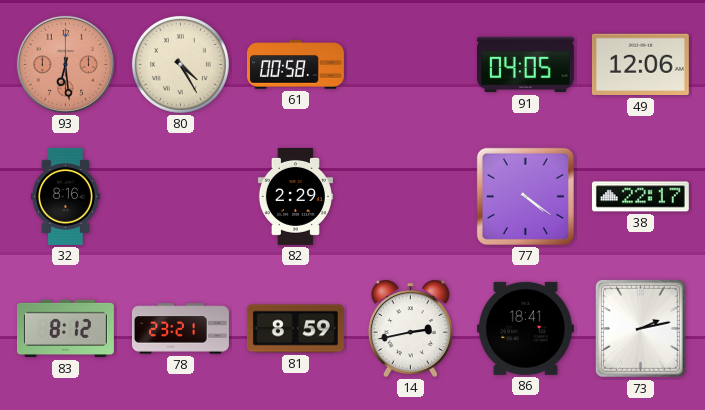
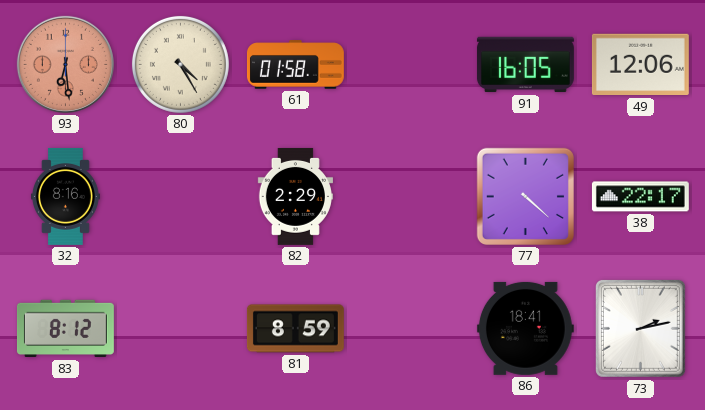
61: 00:58 -> 01:58 (295, 65)
91: 04:05 -> 16:05 (525, 65)
77: 4:21 -> 4:22 (525, 196)
78: 23:21 -> none (180, 329)
14: 2:43 -> none (410, 328)
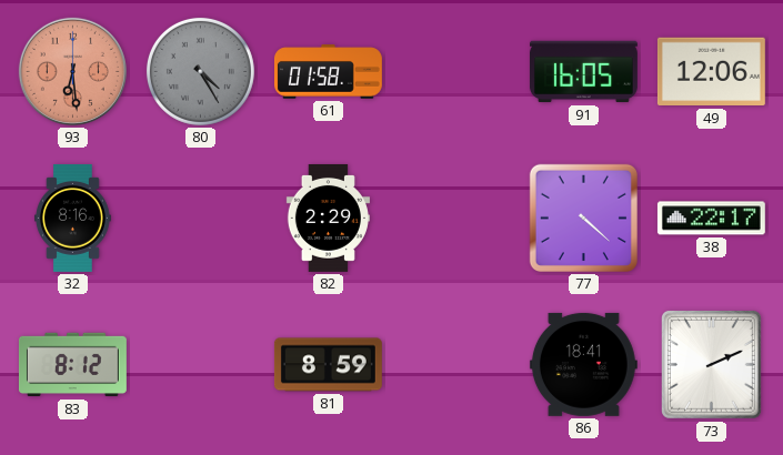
80 dial: cream -> grey (200, 71)
73: 2:13 -> 2:11 (711, 364)
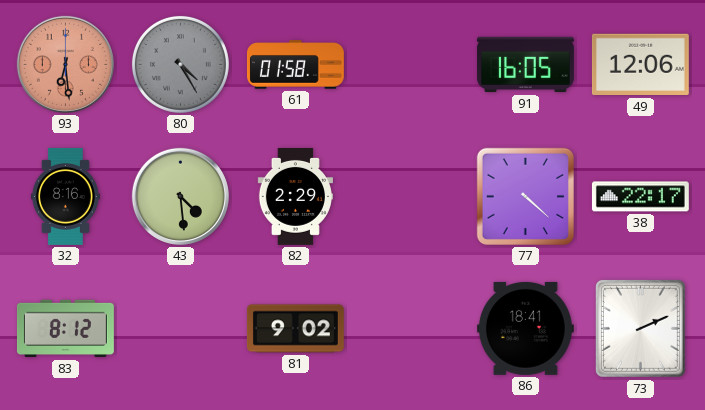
43: none -> 4:29 (180, 196)
81: 8:59 -> 9:02 (295, 329)
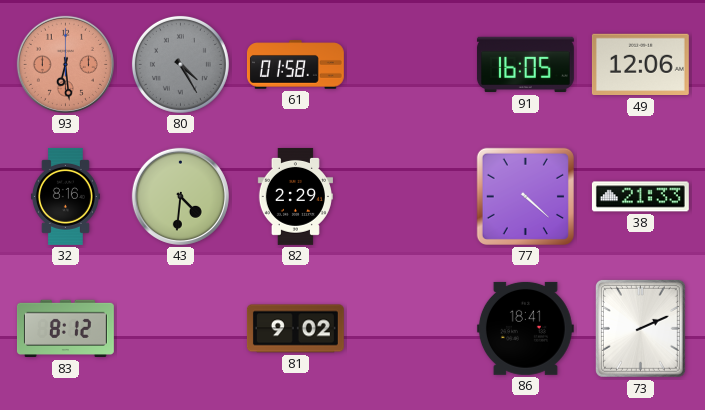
43: 4:29 -> 4:31 (180, 196)
38: 22:17 -> 21:33 (640, 197)
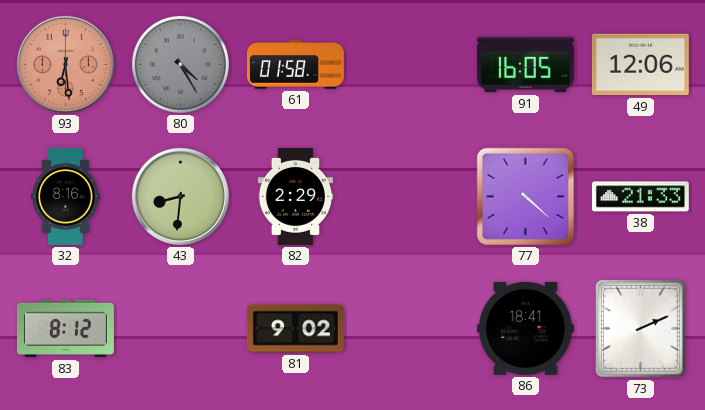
43: 4:31 -> 8:31 (180, 196)
